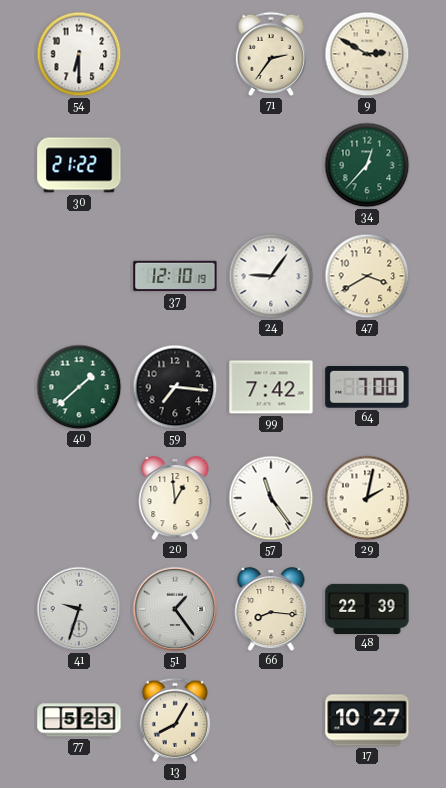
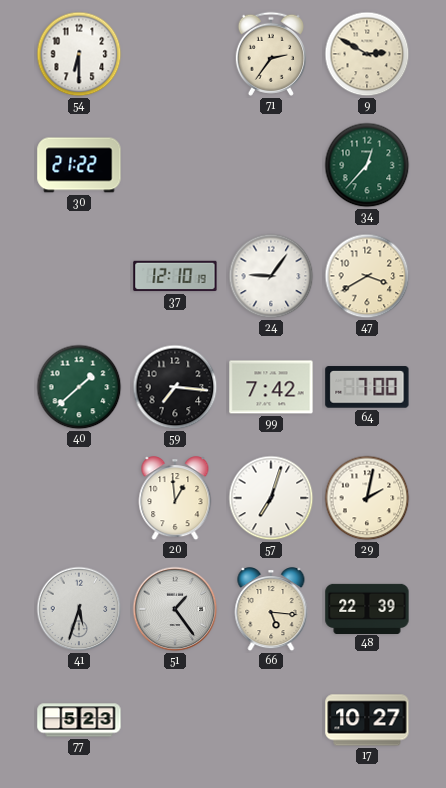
57: 11:24 -> 7:03 (271, 498)
41: 9:33 -> 5:33 (79, 609)
66: 8:16 -> 5:16 (271, 610)
13: 8:05 -> none (175, 720)
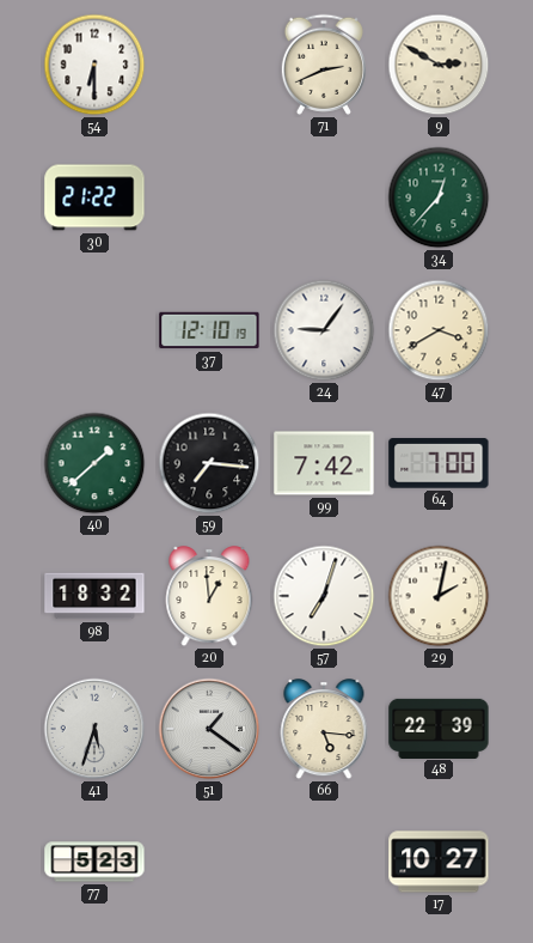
71: 2:36 -> 2:41 (324, 65)
98: none -> 18:32 (94, 596)
51: 1:24 -> 1:21 (209, 729)
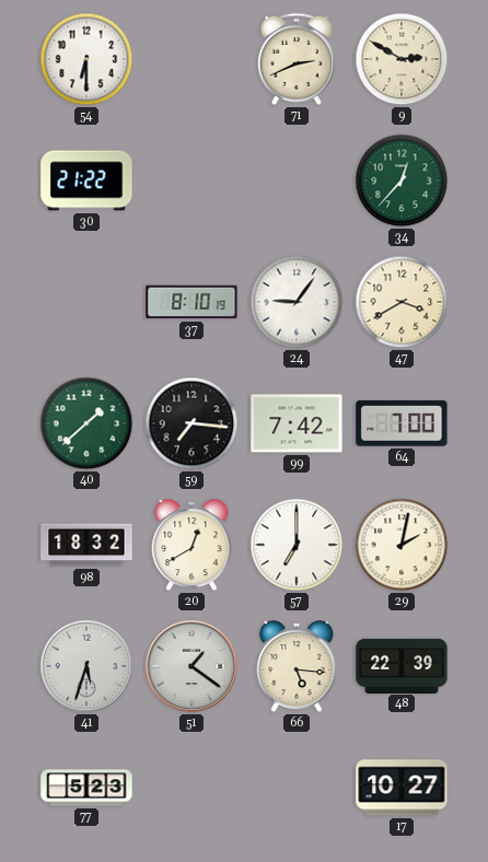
37: 12:10 -> 8:10 (191, 302)
20: 12:59 -> 12:40 (191, 546)
57: 7:03 -> 7:00 (297, 545)
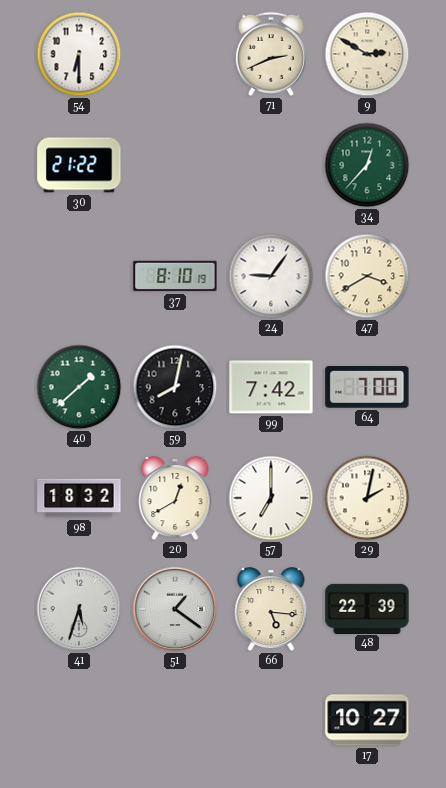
59: 7:16 -> 8:02 (175, 387)
77: 5:23 -> none (86, 788)
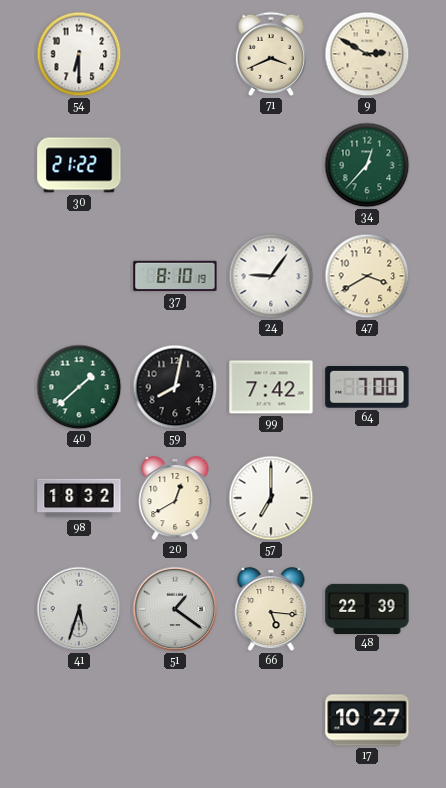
71: 2:41 -> 3:41 (271, 54)
29: 2:02 -> none (367, 498)
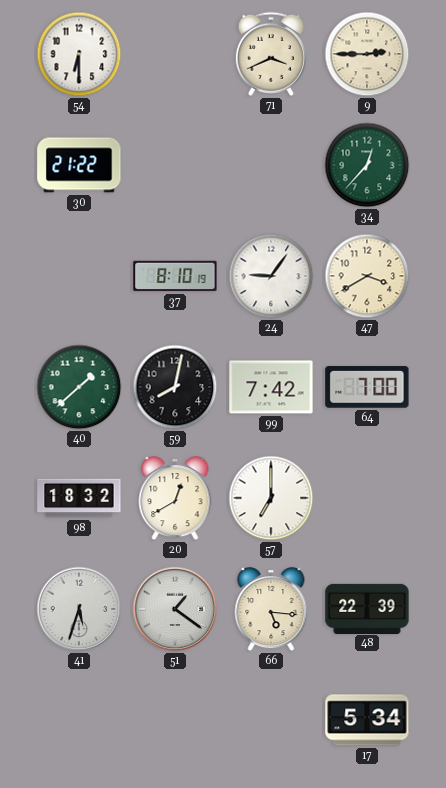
9: 2:50 -> 2:45 (367, 54)
17: 10:27 -> 5:34 (367, 720)
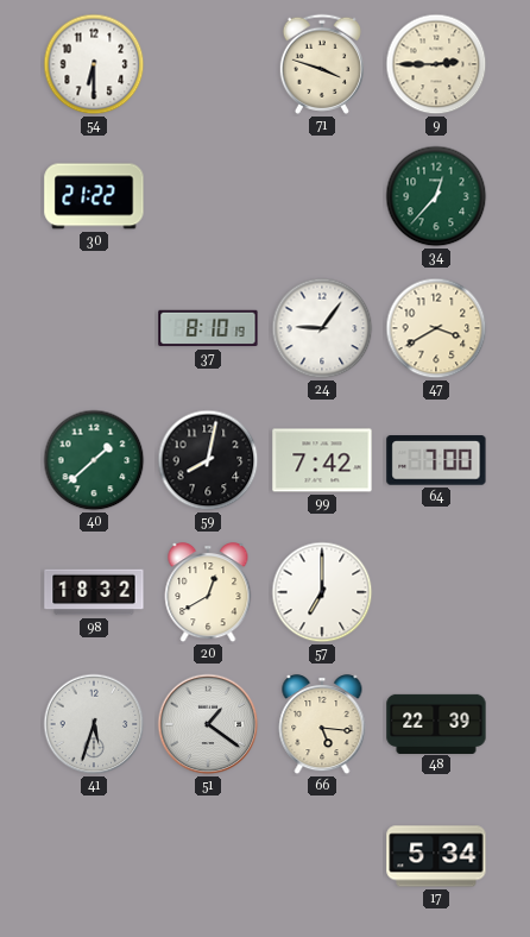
71: 3:41 -> 3:48 (322, 64)
